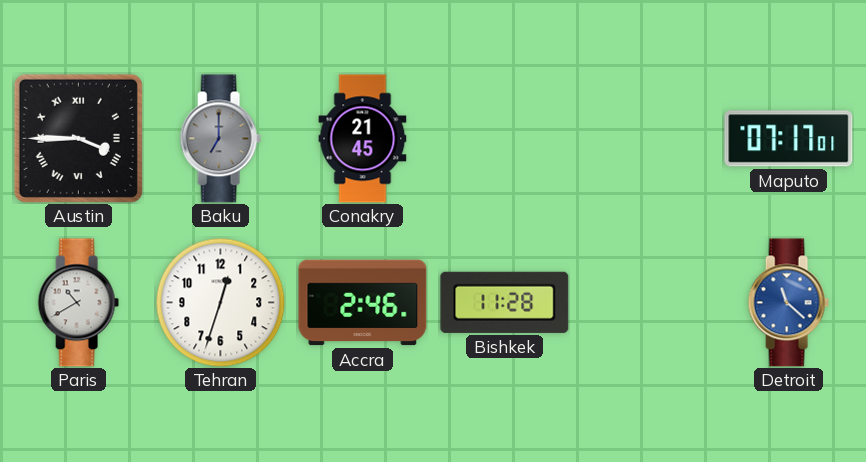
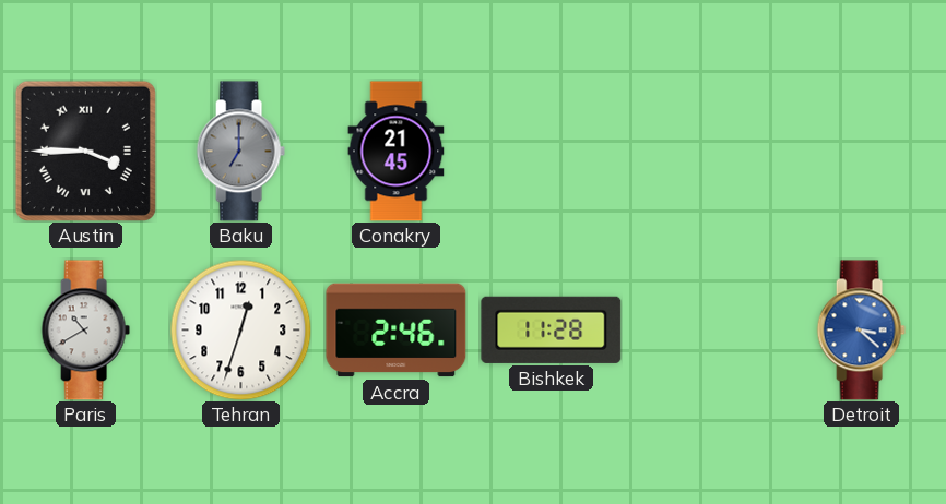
Maputo: 07:17 -> none (789, 139)
Detroit: 11:22 -> 3:22 (861, 331)
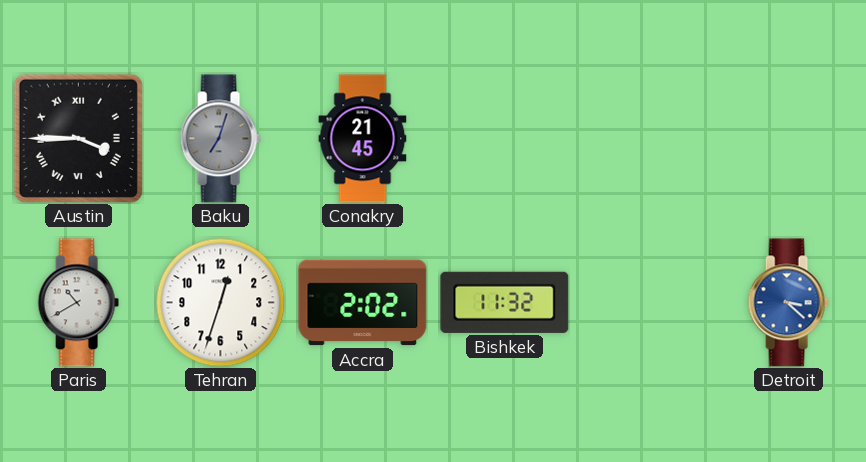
Baku: 7:00 -> 7:03 (220, 139)
Accra: 2:46 -> 2:02 (363, 303)
Bishkek: 11:28 -> 11:32 (505, 302)
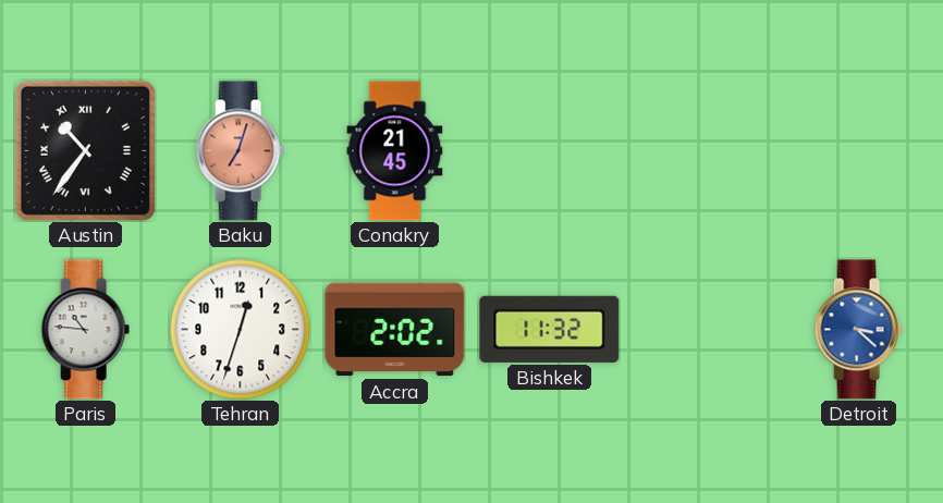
Austin: 3:45 -> 10:36 (85, 150)
Baku dial: grey -> salmon (240, 151)
Paris: 10:40 -> 10:46 (85, 330)
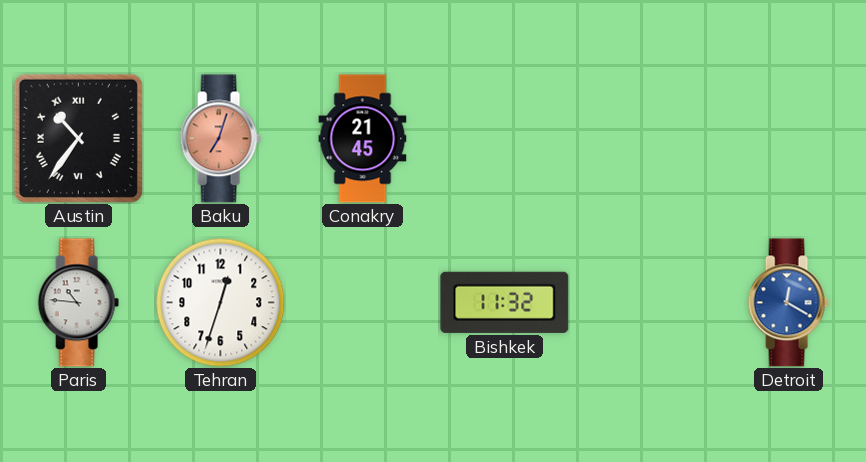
Accra: 2:02 -> none (395, 330)
Detroit: 3:22 -> 12:20 (788, 303)
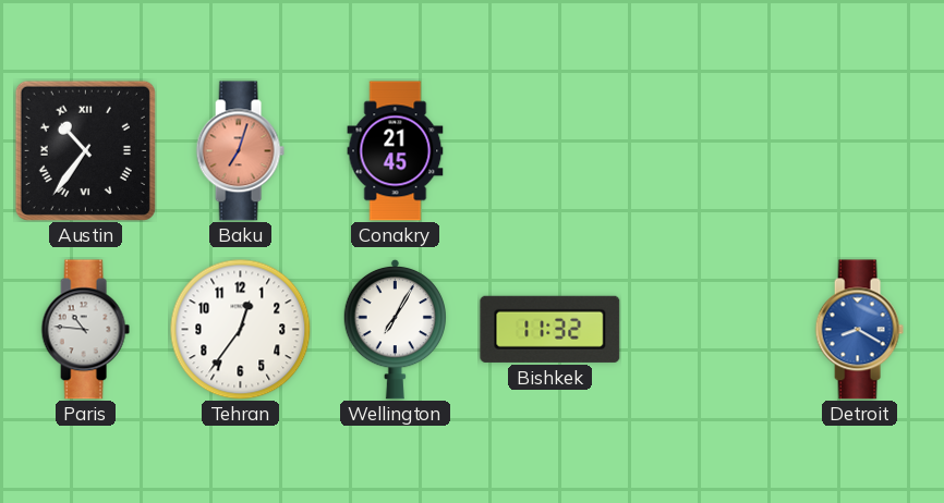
Tehran: 12:33 -> 12:36 (240, 329)
Wellington: none -> 7:05 (395, 329)
Detroit: 12:20 -> 8:20 (859, 330)
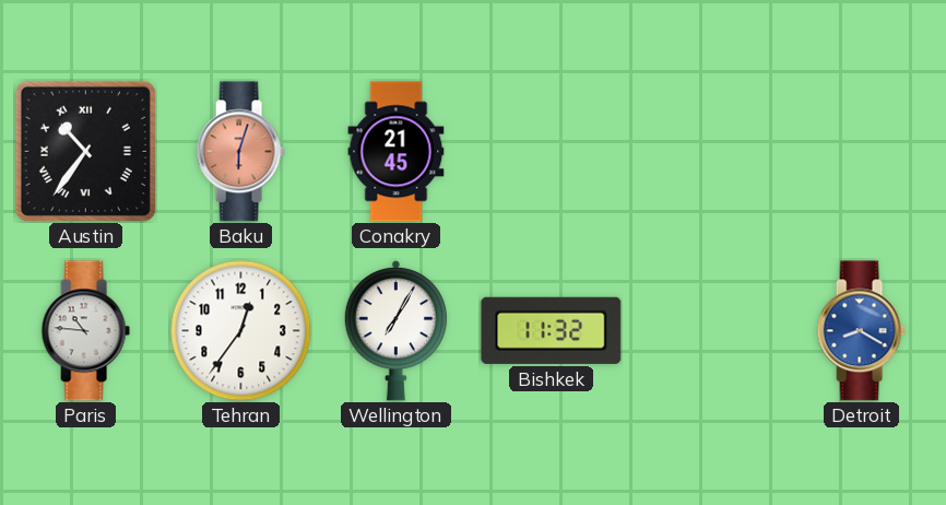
Baku: 7:03 -> 6:03 (240, 152)
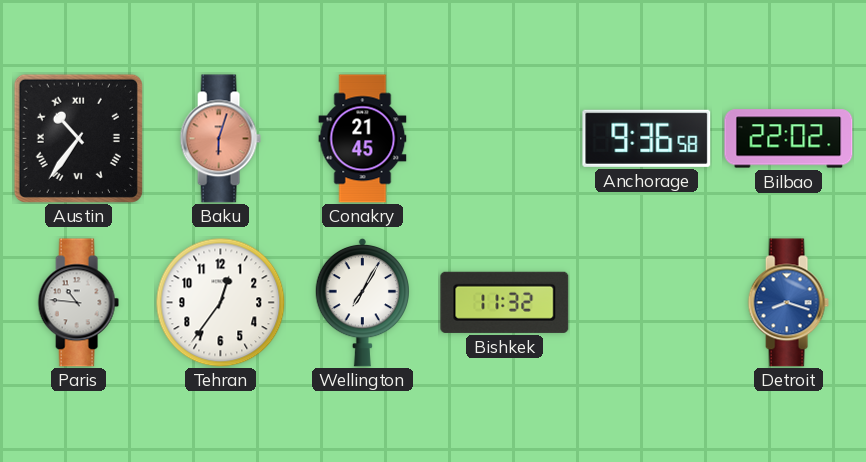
Anchorage: none -> 9:36 (647, 138)
Bilbao: none -> 22:02 (789, 139)
Detroit: 8:20 -> 8:18 (788, 303)
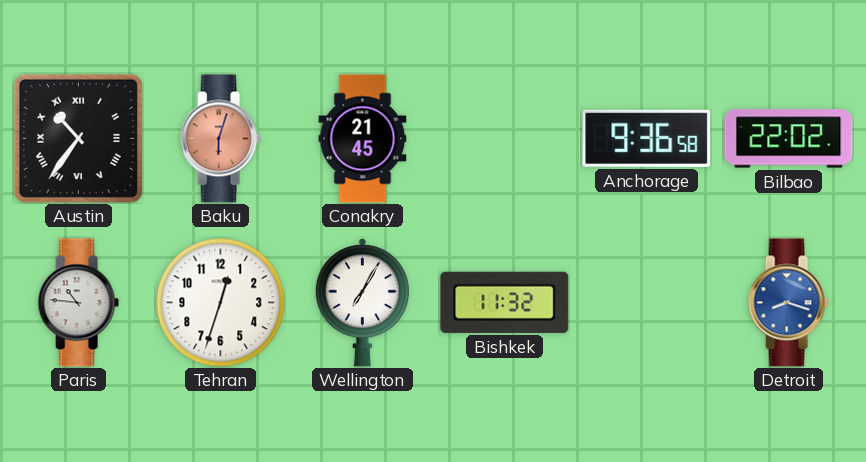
Tehran: 12:36 -> 12:33 (220, 302)
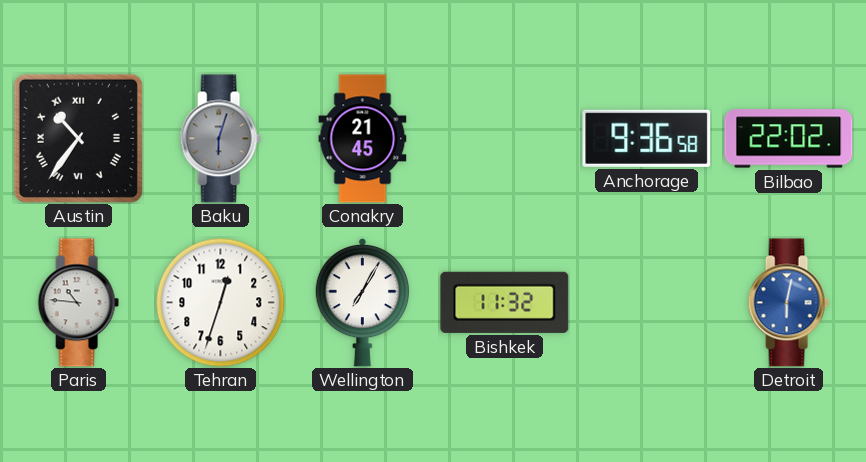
Baku dial: salmon -> grey (220, 139)
Detroit: 8:18 -> 6:02 (788, 303)
